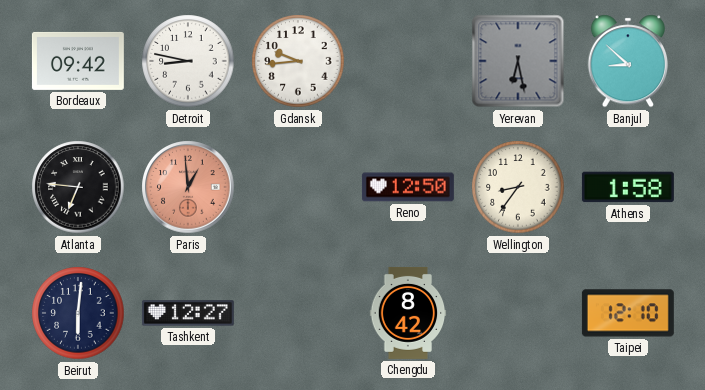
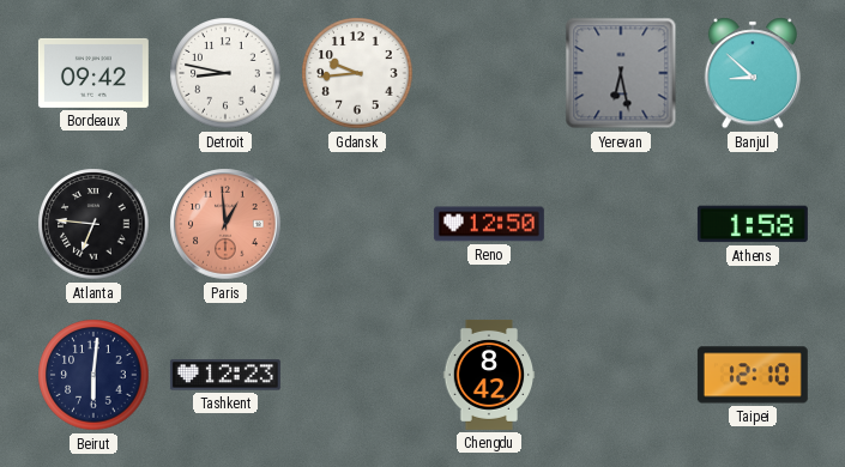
Wellington: 8:36 -> none (518, 187)
Tashkent: 12:27 -> 12:23 (225, 375)
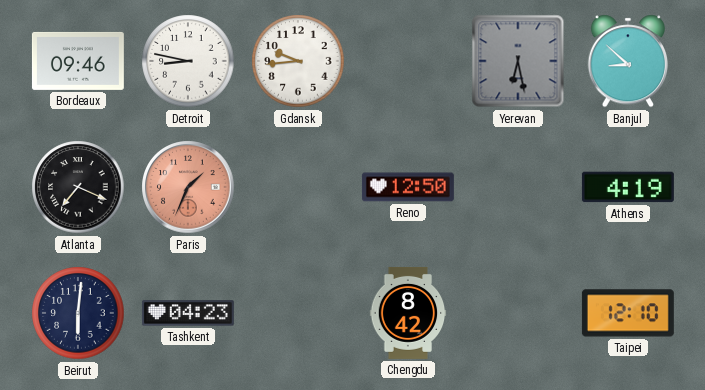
Bordeaux: 09:42 -> 09:46 (78, 61)
Atlanta: 6:46 -> 7:19 (78, 187)
Paris: 12:59 -> 1:34 (188, 187)
Athens: 1:58 -> 4:19 (628, 187)
Tashkent: 12:23 -> 04:23 (188, 313)
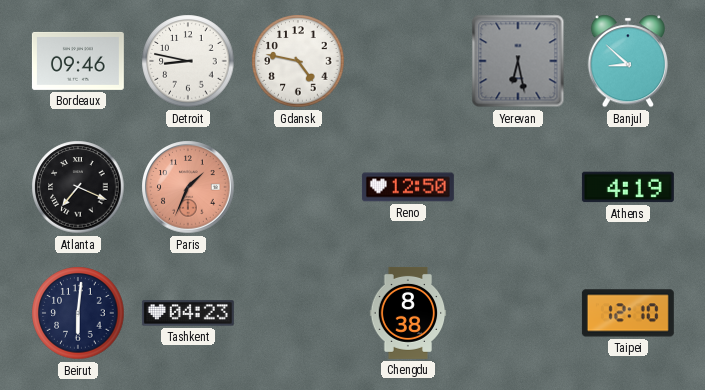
Gdansk: 9:44 -> 4:47 (298, 61)
Chengdu: 8:42 -> 8:38 (408, 313)
